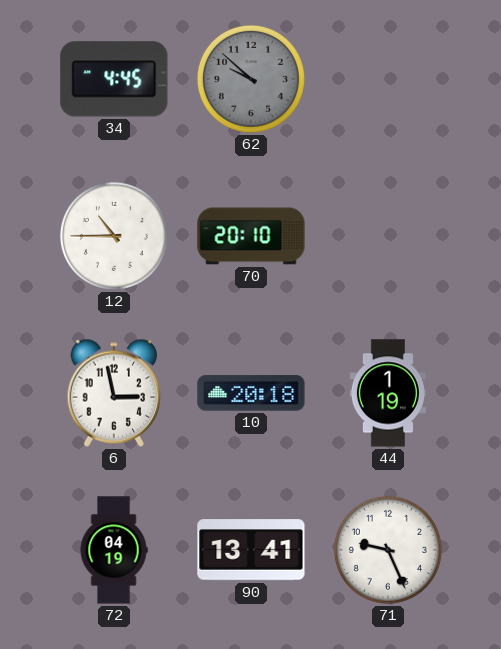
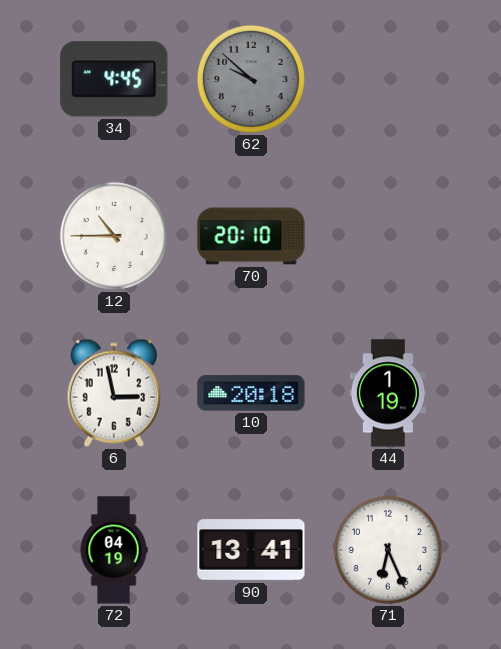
71: 9:26 -> 6:26 (388, 550)
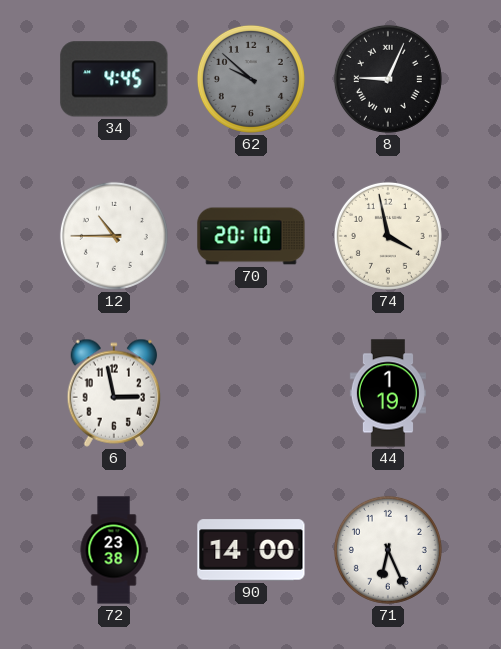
8: none -> 9:04 (388, 79)
74: none -> 3:58 (388, 236)
10: 20:18 -> none (251, 393)
72: 04:19 -> 23:38 (114, 550)
90: 13:41 -> 14:00 (251, 550)
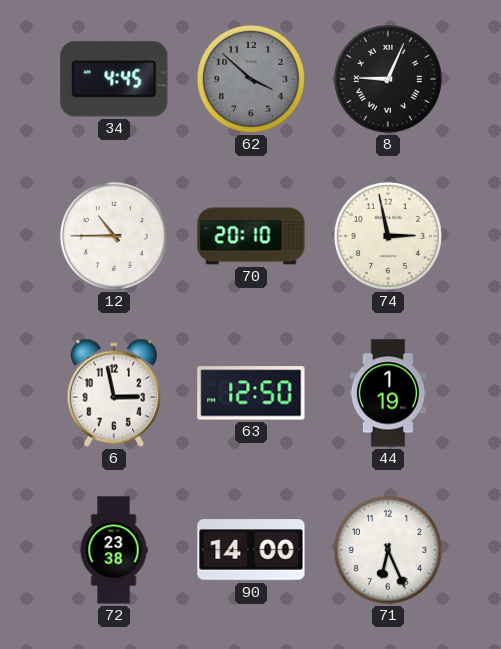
62: 9:52 -> 3:52 (251, 79)
74: 3:58 -> 2:58 (388, 236)
63: none -> 12:50 (251, 393)
